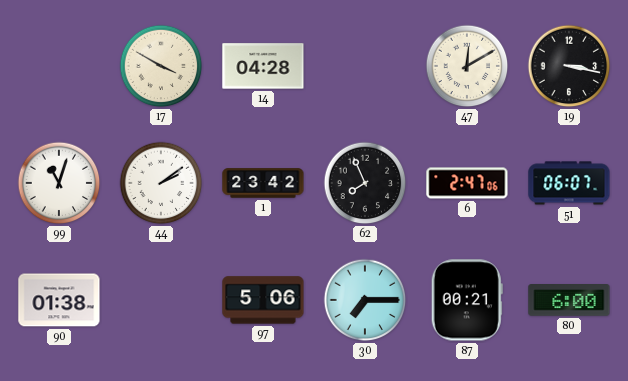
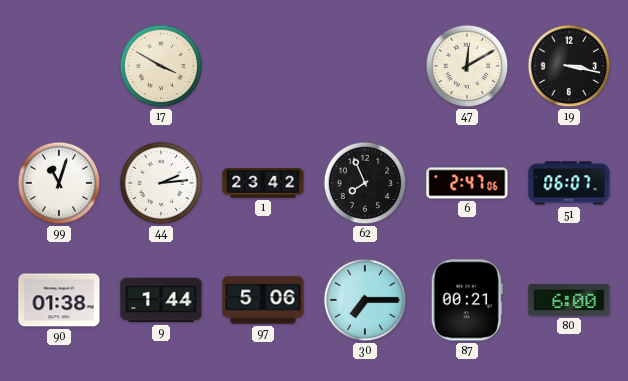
14: 04:28 -> none (263, 66)
44: 2:09 -> 2:14 (161, 183)
9: none -> 1:44 (161, 300)
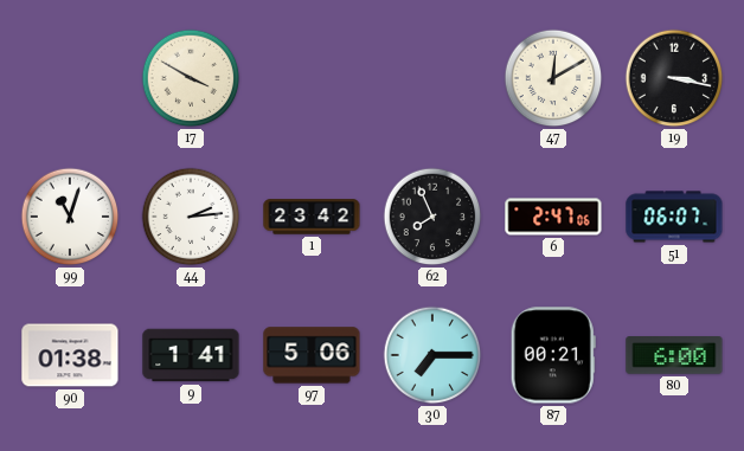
9: 1:44 -> 1:41 (191, 355)
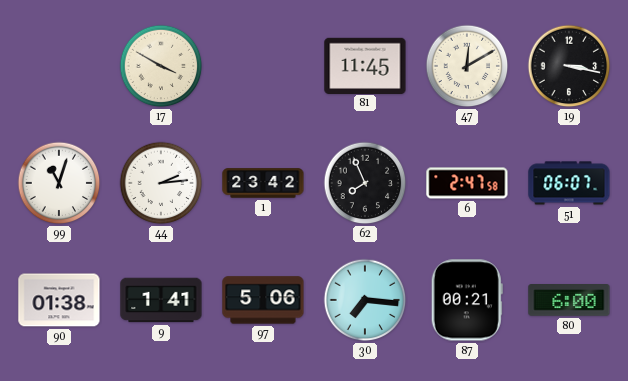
81: none -> 11:45 (365, 65)
6: 2:47:06 -> 2:47:58 (467, 183)
30: 7:15 -> 7:16 (365, 300)
